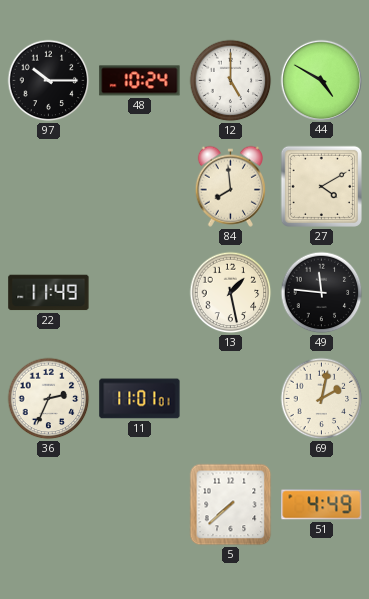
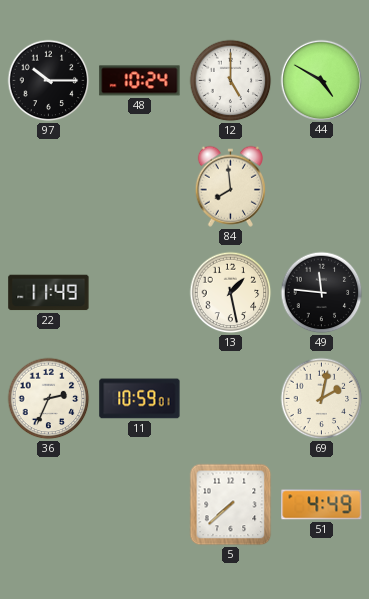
27: 4:10 -> none (321, 186)
11: 11:01 -> 10:59 (140, 399)
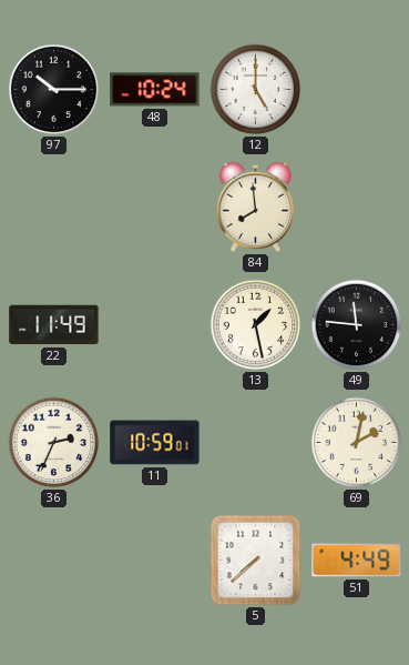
44: 4:50 -> none (321, 80)
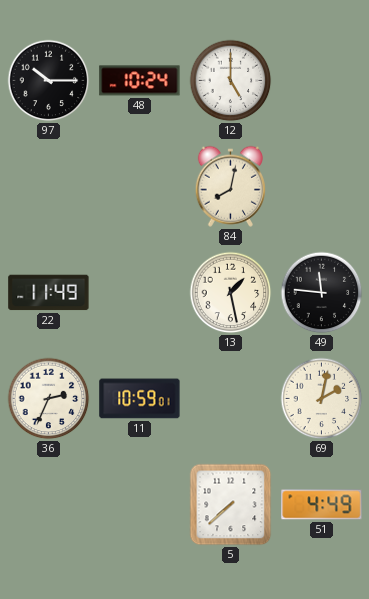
84: 7:59 -> 8:02 (230, 186)
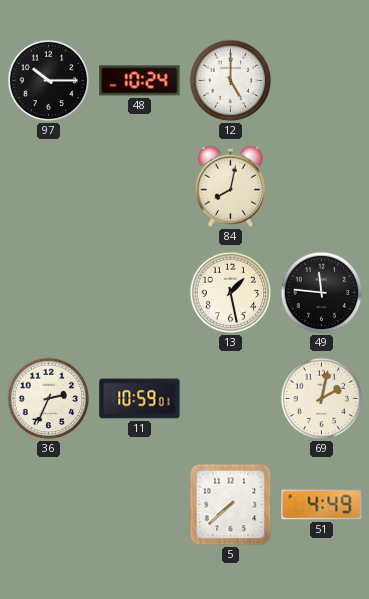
22: 11:49 -> none (49, 293)
